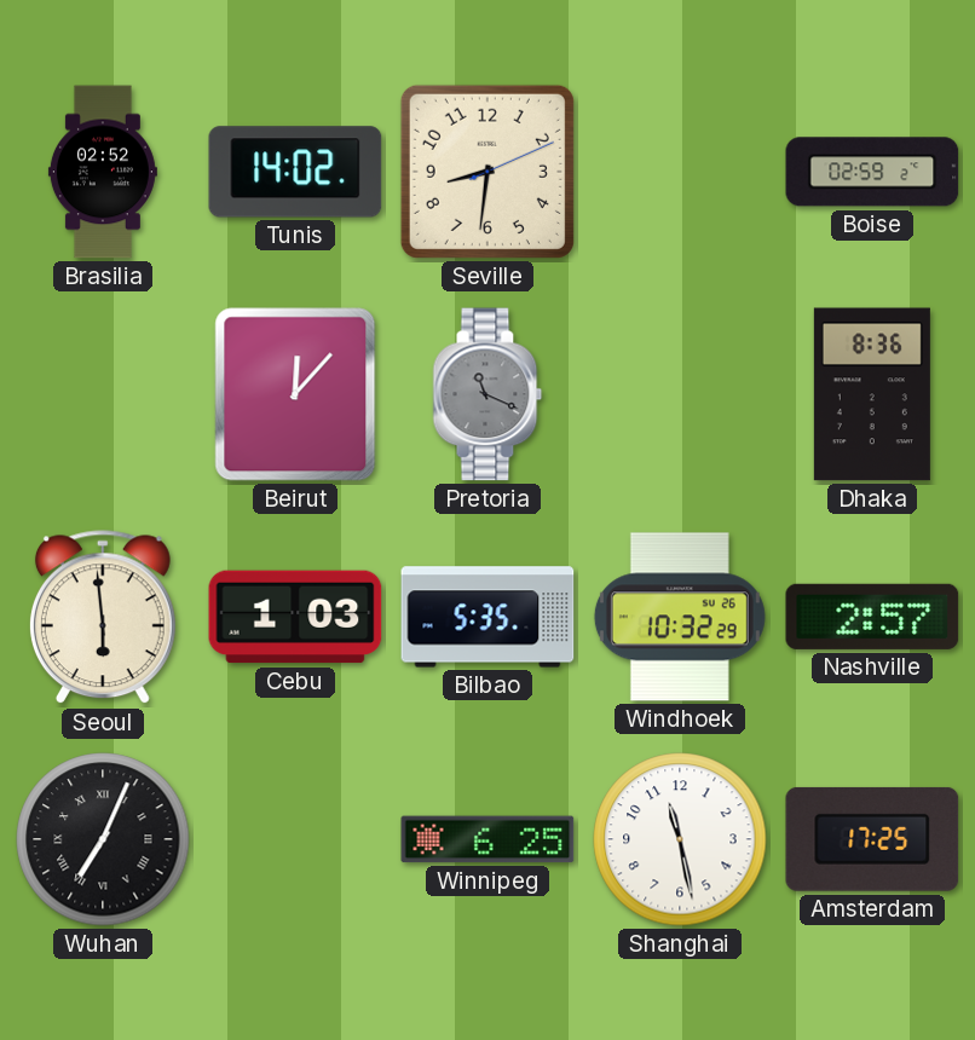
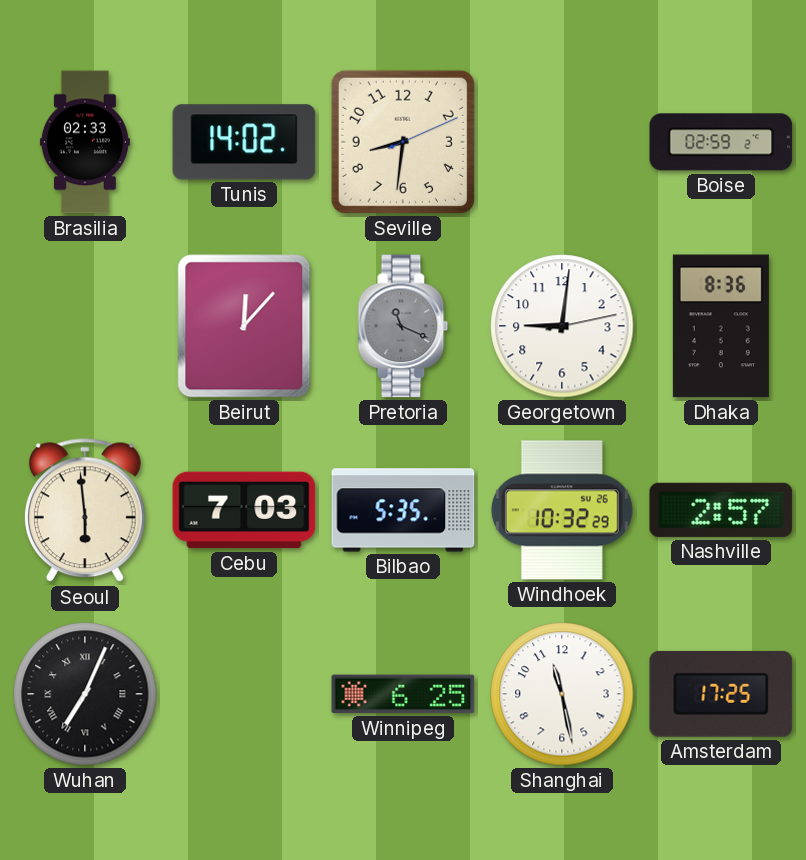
Brasilia: 02:52 -> 02:33 (85, 142)
Georgetown: none -> 9:01 (562, 326)
Cebu: 1:03 -> 7:03 (244, 510)
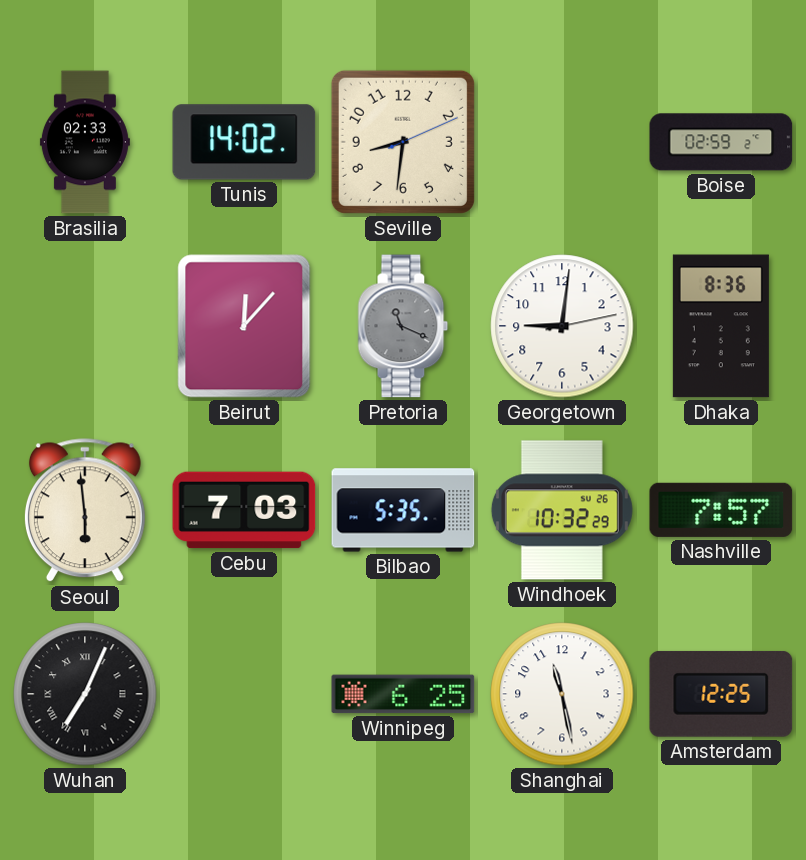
Nashville: 2:57 -> 7:57 (721, 510)
Amsterdam: 17:25 -> 12:25 (721, 694)
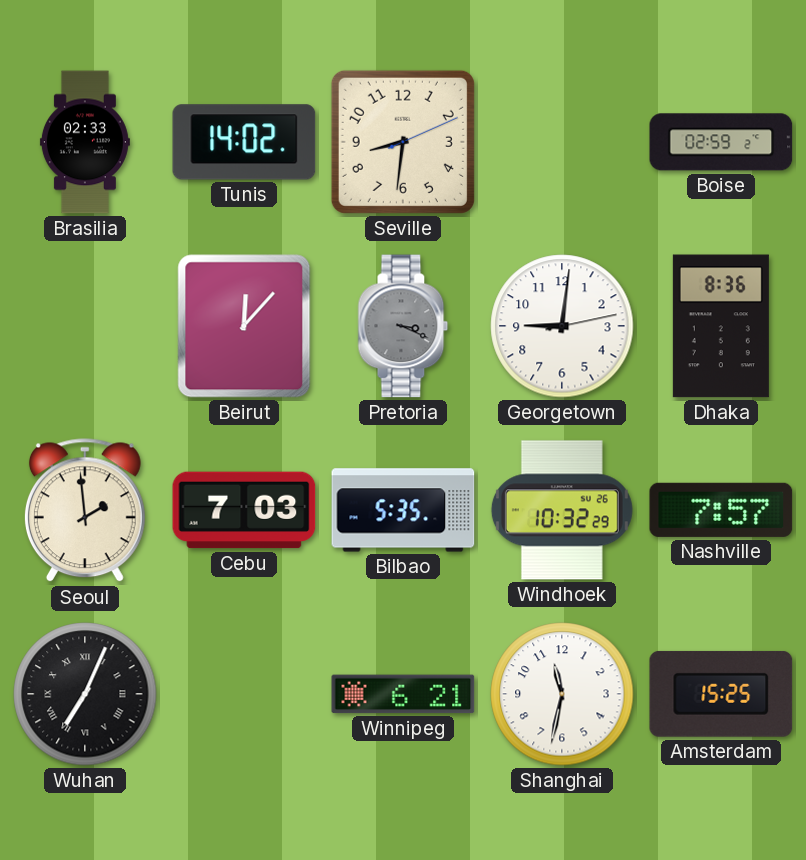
Pretoria: 11:19 -> 3:19 (403, 326)
Seoul: 5:59 -> 1:59 (85, 511)
Winnipeg: 6:25 -> 6:21 (403, 694)
Shanghai: 11:28 -> 11:32 (562, 694)
Amsterdam: 12:25 -> 15:25 (721, 694)
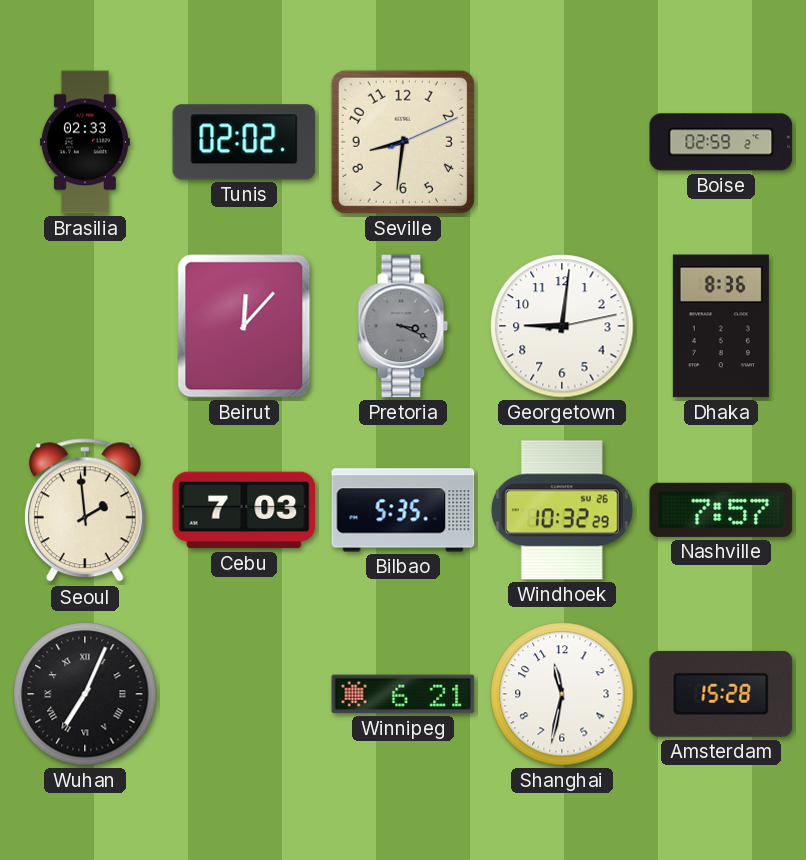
Tunis: 14:02 -> 02:02 (244, 142)
Amsterdam: 15:25 -> 15:28 (721, 694)
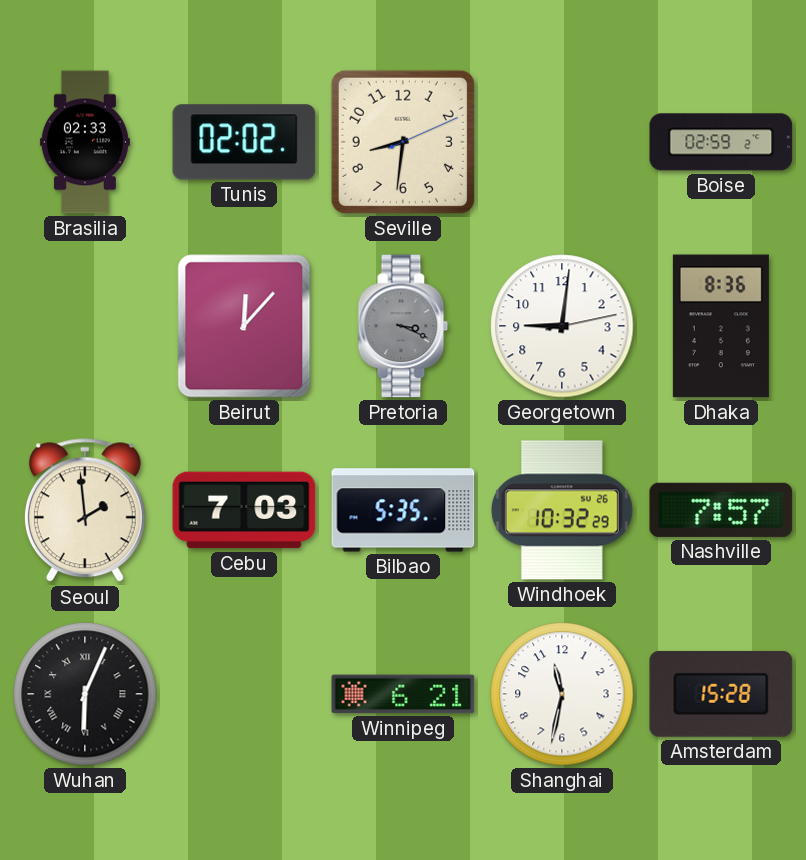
Wuhan: 7:04 -> 6:04 (85, 694)
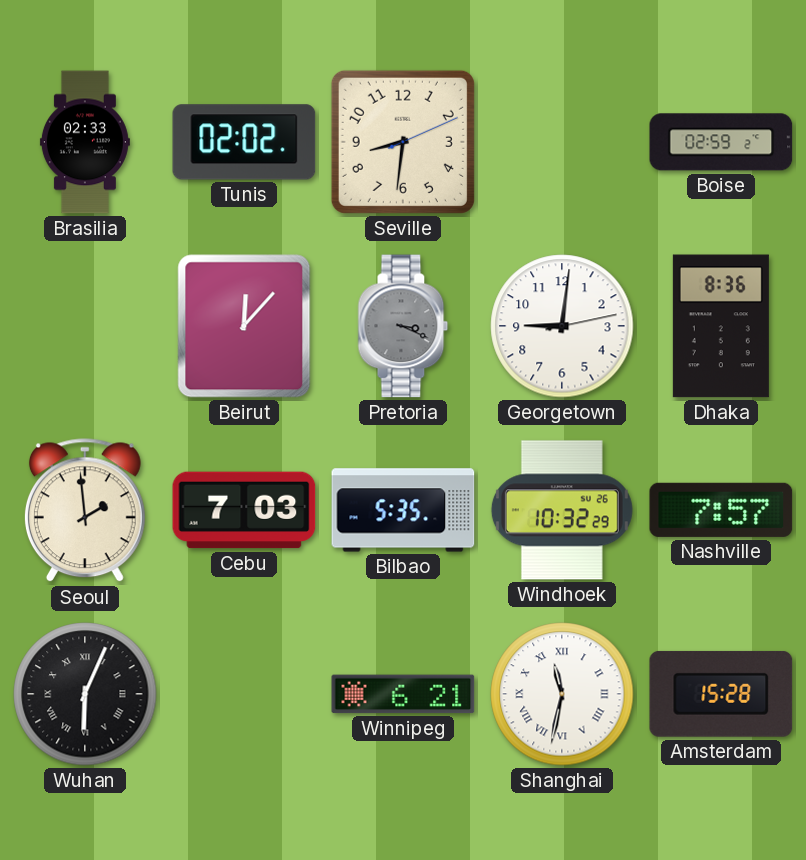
Shanghai numerals: Arabic -> Roman (562, 694)
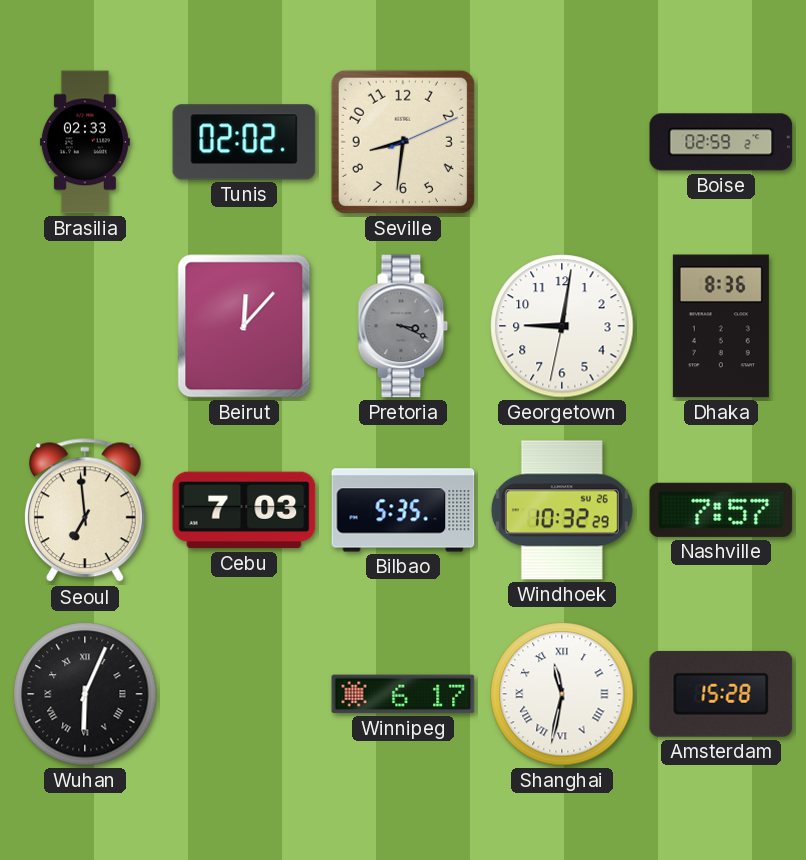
Georgetown: 9:01:13 -> 9:01:32 (562, 326)
Seoul: 1:59 -> 6:59 (85, 511)
Winnipeg: 6:21 -> 6:17 (403, 694)
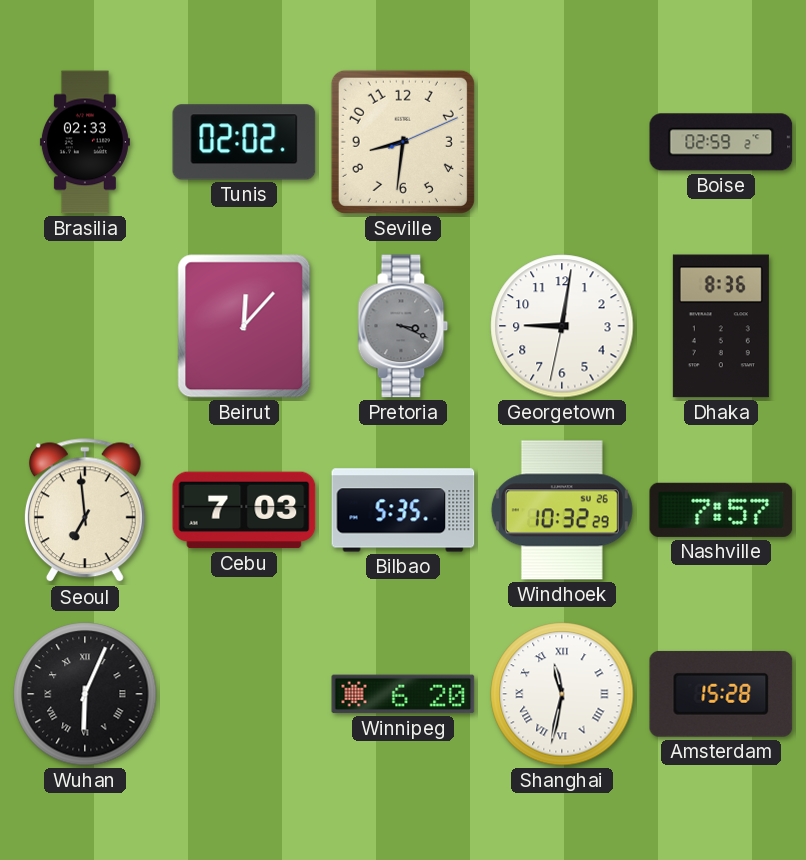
Winnipeg: 6:17 -> 6:20 (403, 694)
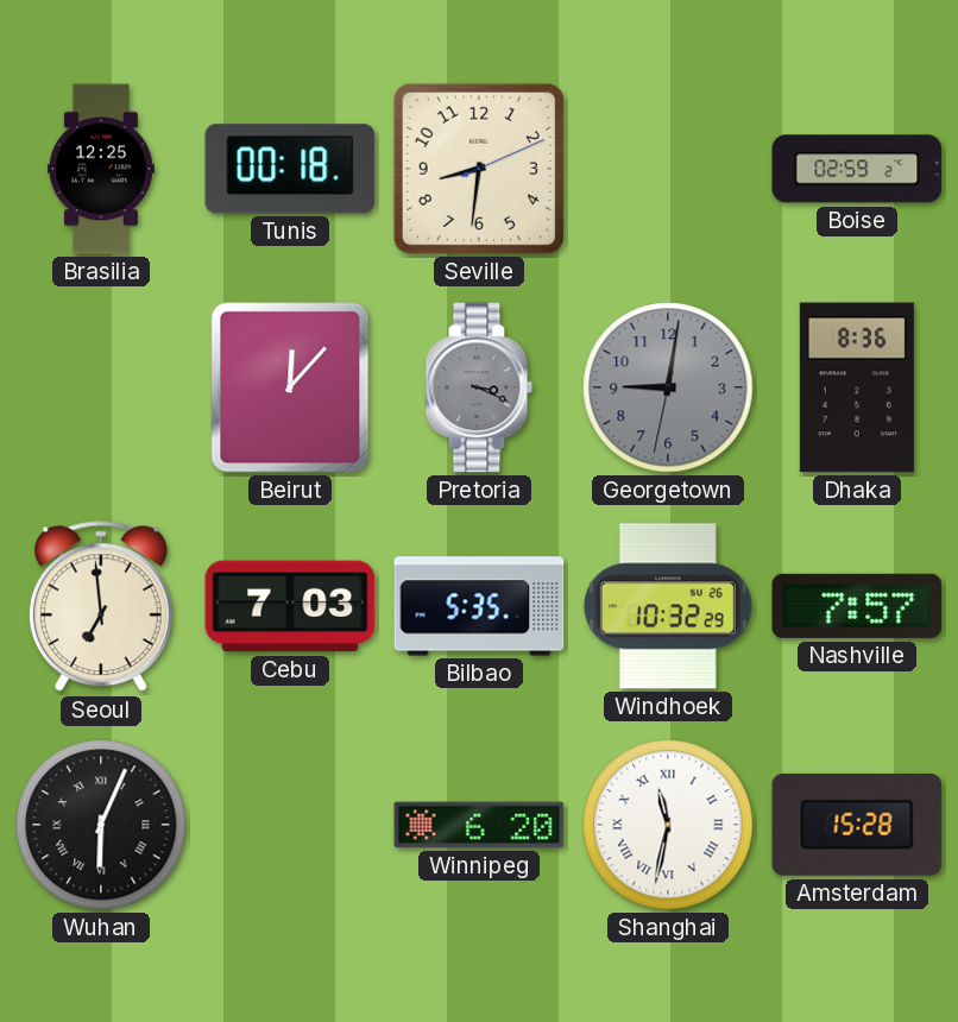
Brasilia: 02:33 -> 12:25 (101, 169)
Tunis: 02:02 -> 00:18 (290, 169)
Georgetown dial: white -> grey (668, 387)
